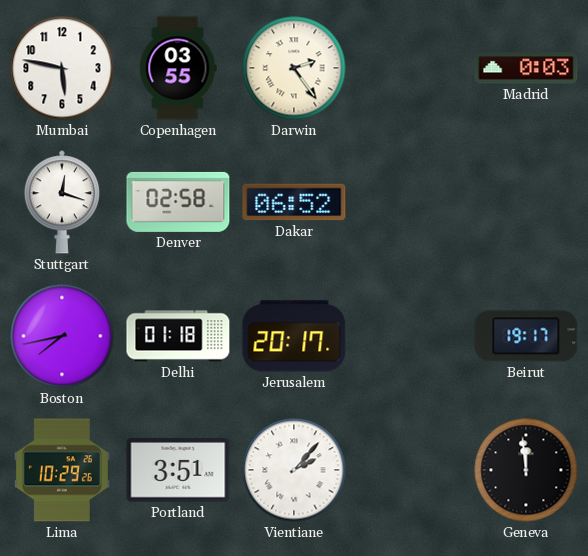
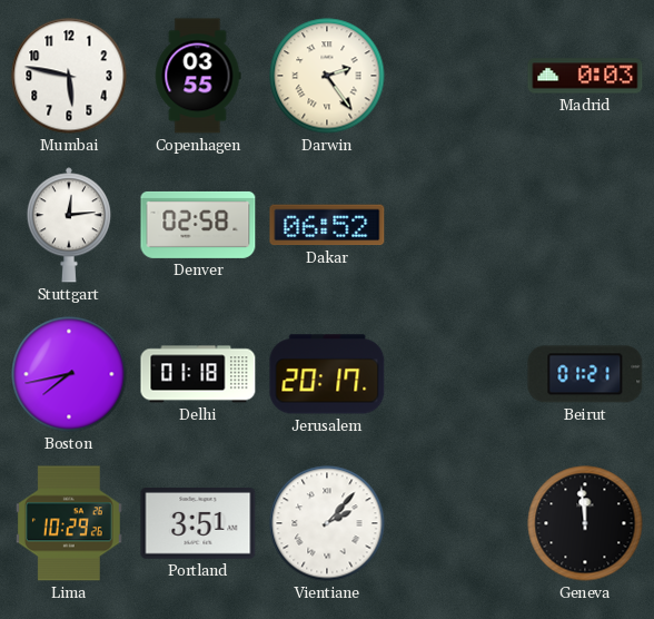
Stuttgart: 12:18 -> 12:14 (69, 225)
Beirut: 19:17 -> 01:21 (585, 374)
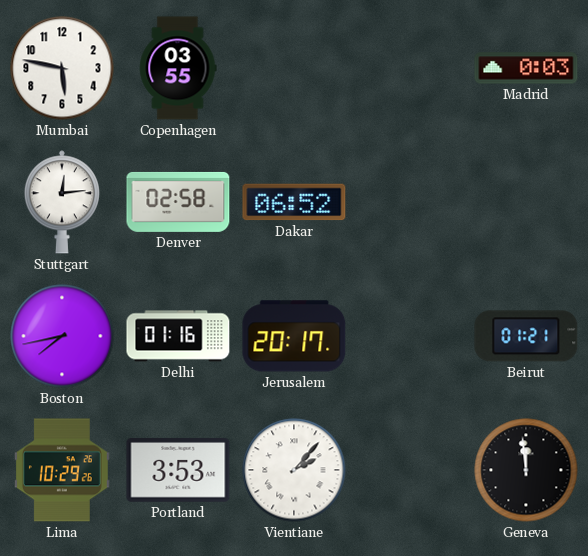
Darwin: 2:24 -> none (327, 76)
Delhi: 01:18 -> 01:16 (178, 336)
Portland: 3:51 -> 3:53 (178, 471)
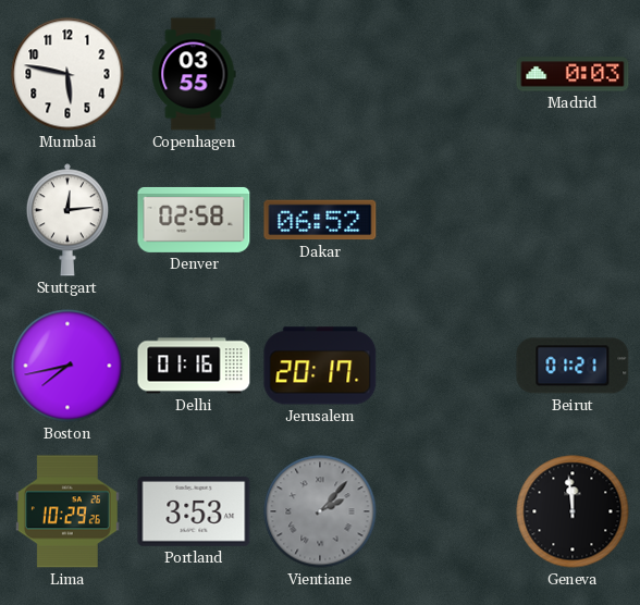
Vientiane dial: white -> grey (320, 511)
